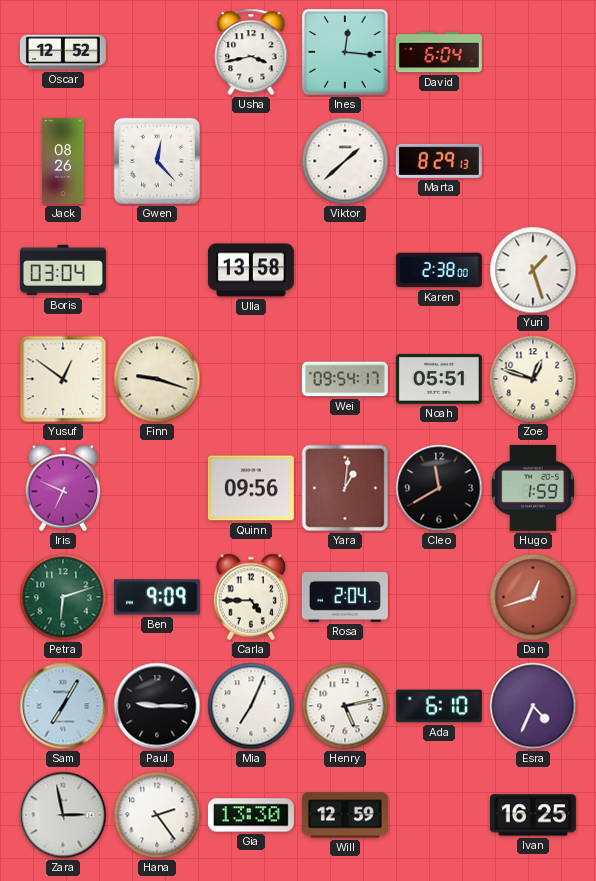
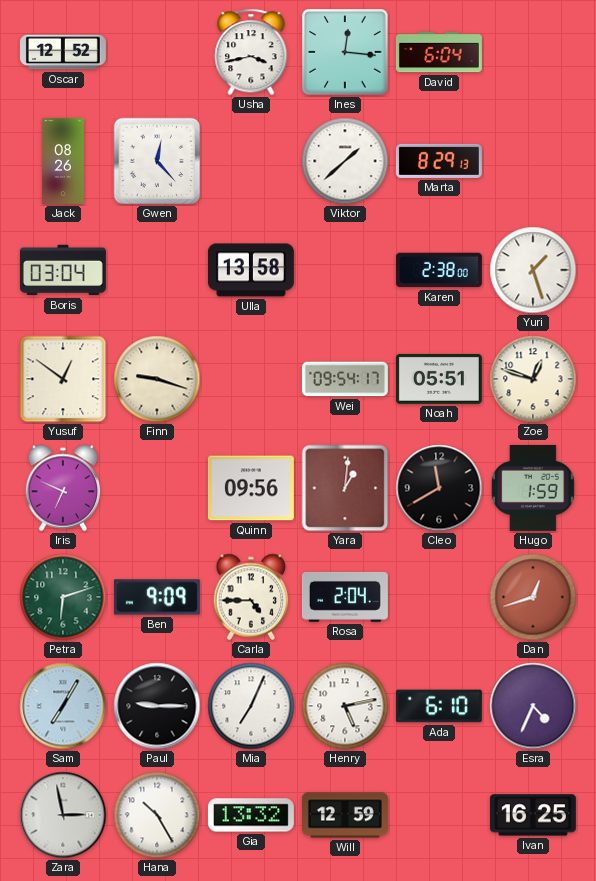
Hana: 2:24 -> 10:25 (157, 815)
Gia: 13:30 -> 13:32 (251, 815)
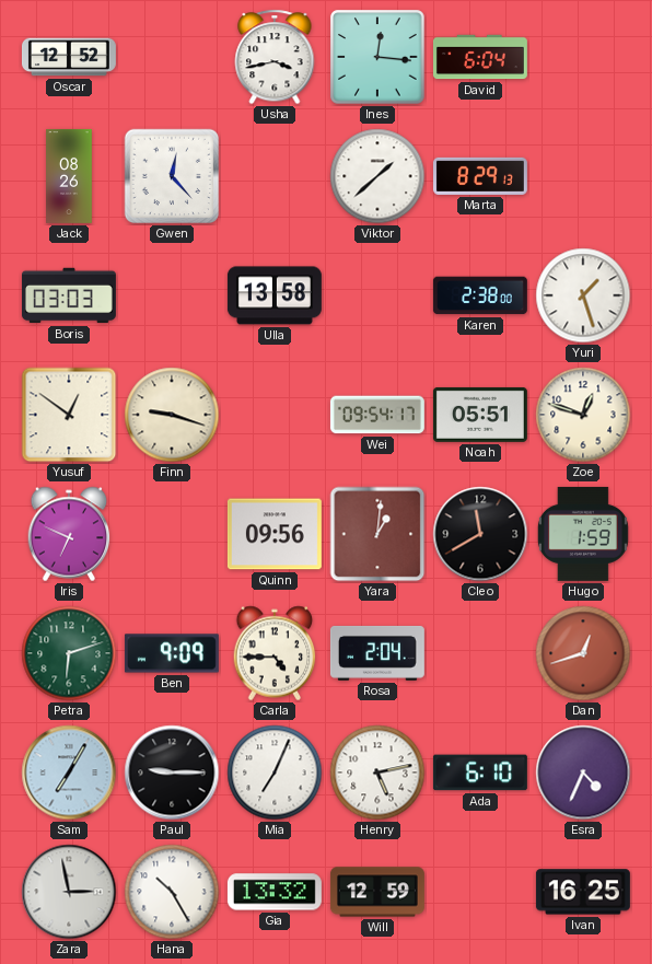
Boris: 03:04 -> 03:03 (69, 295)
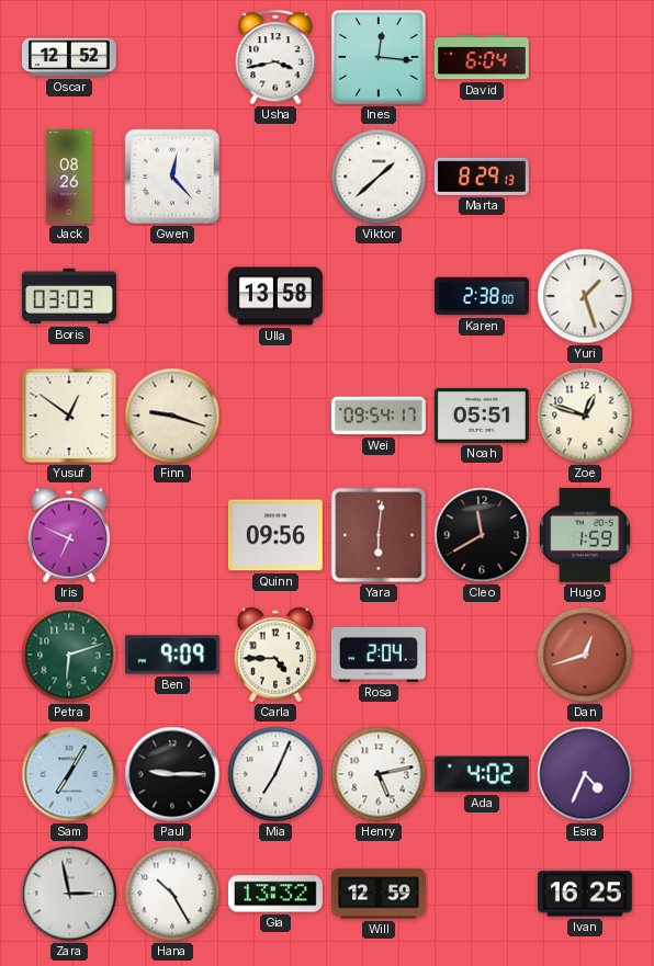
Yara: 1:01 -> 6:01 (379, 535)
Ada: 6:10 -> 4:02 (482, 774)
